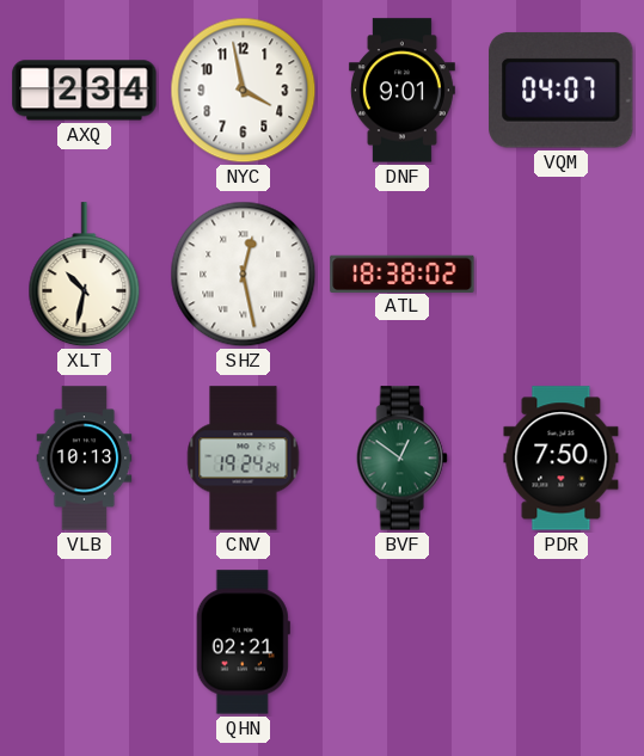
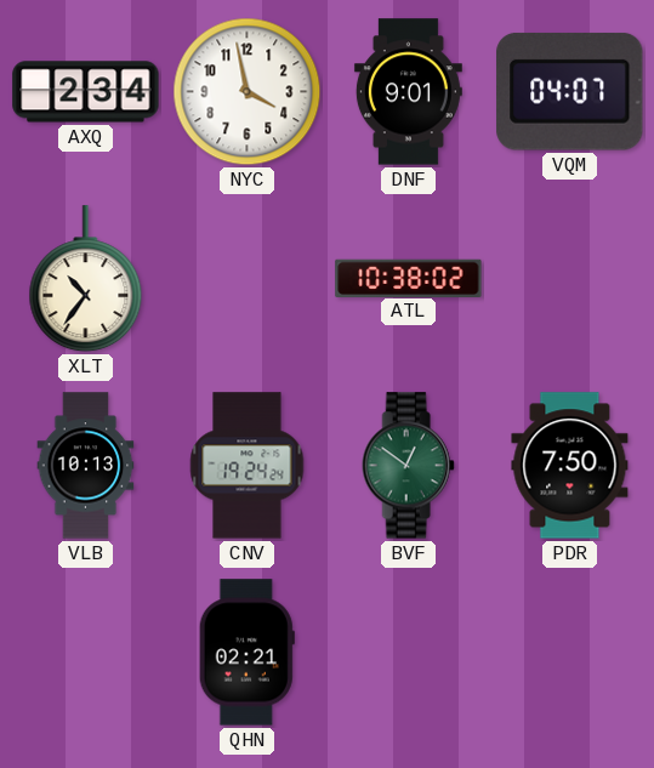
XLT: 10:32 -> 10:36 (86, 279)
SHZ: 12:28 -> none (244, 275)
ATL: 18:38 -> 10:38 (409, 278)
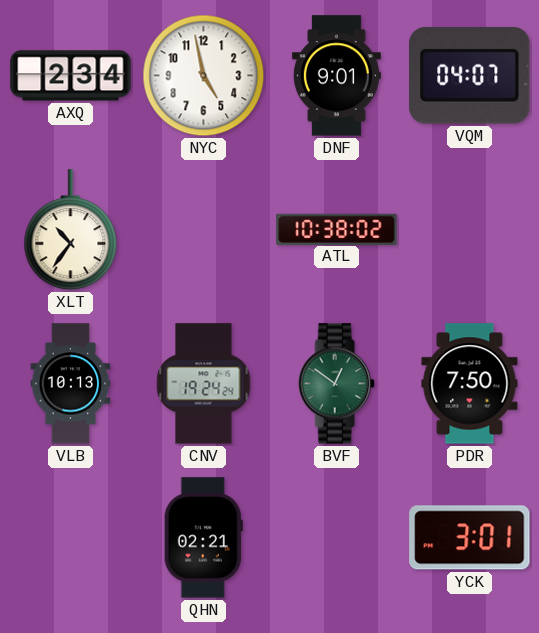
NYC: 3:58 -> 4:58 (204, 76)
YCK: none -> 3:01 (470, 538)
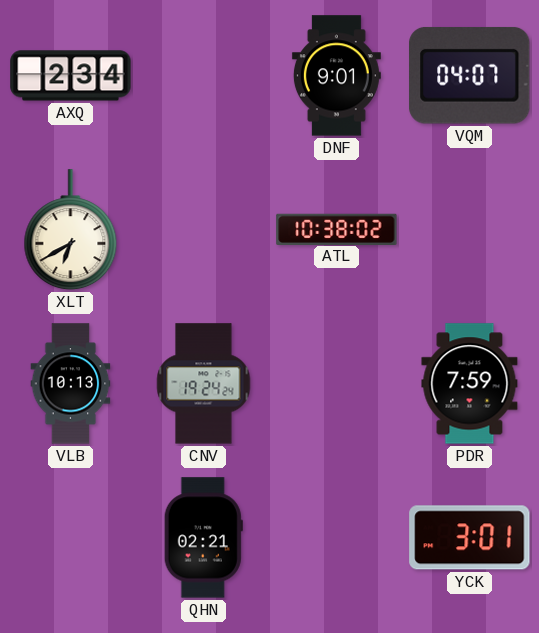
NYC: 4:58 -> none (204, 76)
XLT: 10:36 -> 6:40 (71, 230)
BVF: 12:51 -> none (336, 384)
PDR: 7:50 -> 7:59 (470, 384)
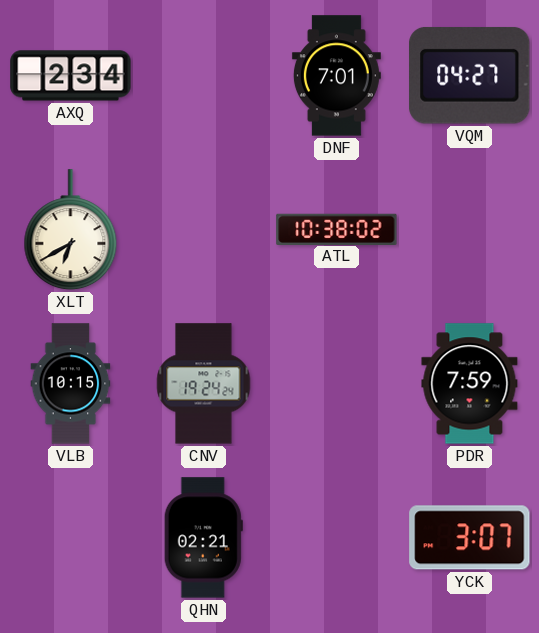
DNF: 9:01 -> 7:01 (336, 76)
VQM: 04:07 -> 04:27 (470, 76)
VLB: 10:13 -> 10:15 (71, 384)
YCK: 3:01 -> 3:07 (470, 538)
